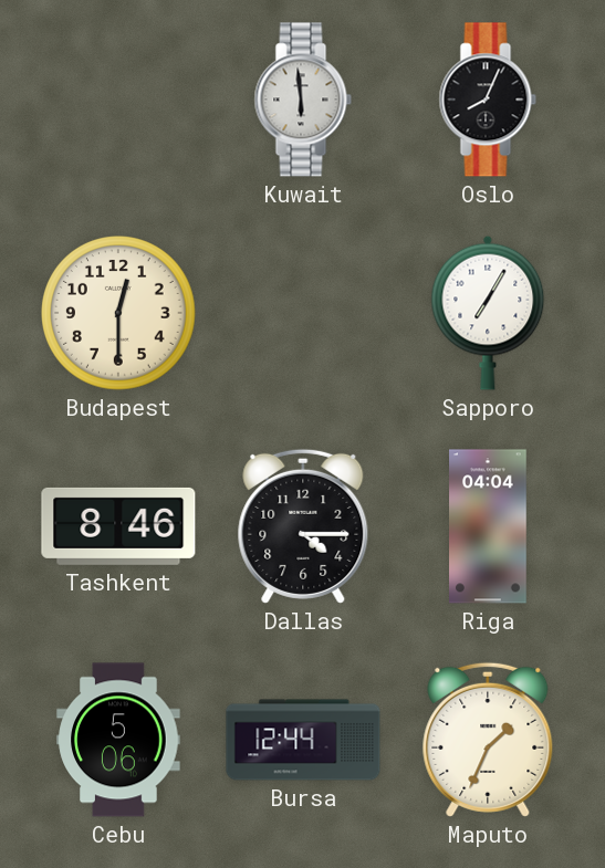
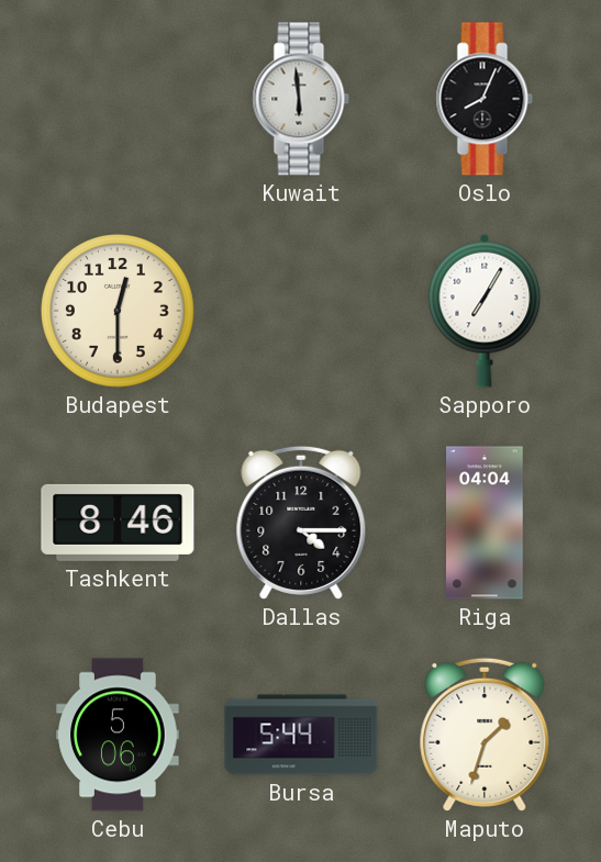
Bursa: 12:44 -> 5:44 (301, 735)
Maputo: 1:34 -> 1:33 (485, 735)
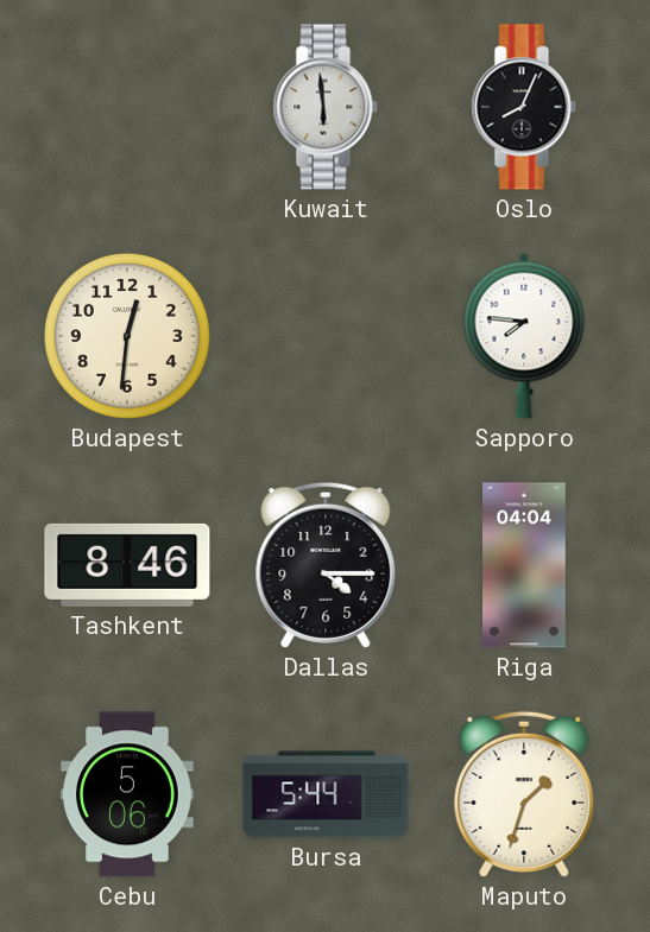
Budapest: 12:30 -> 12:31 (128, 337)
Sapporo: 7:05 -> 7:46 (524, 336)
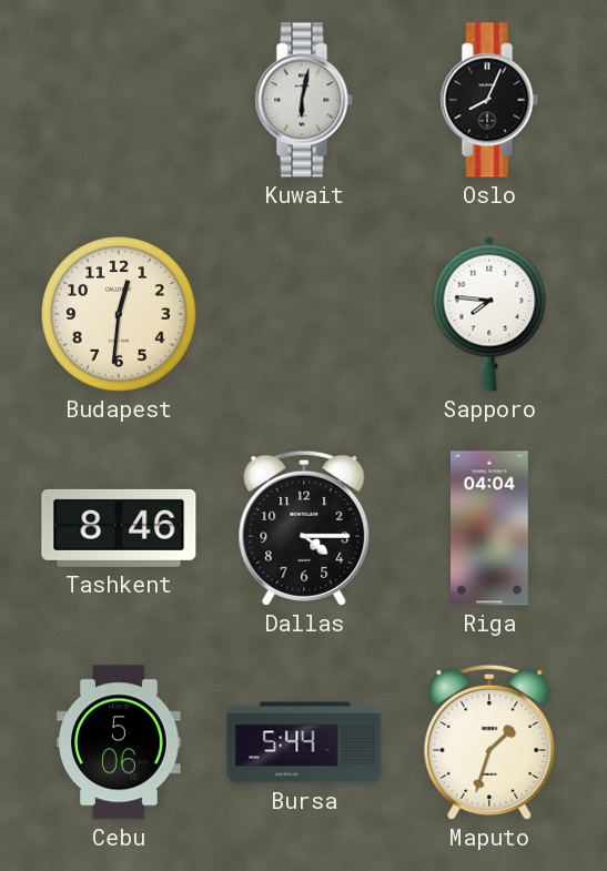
Kuwait: 5:59 -> 6:02 (304, 100)
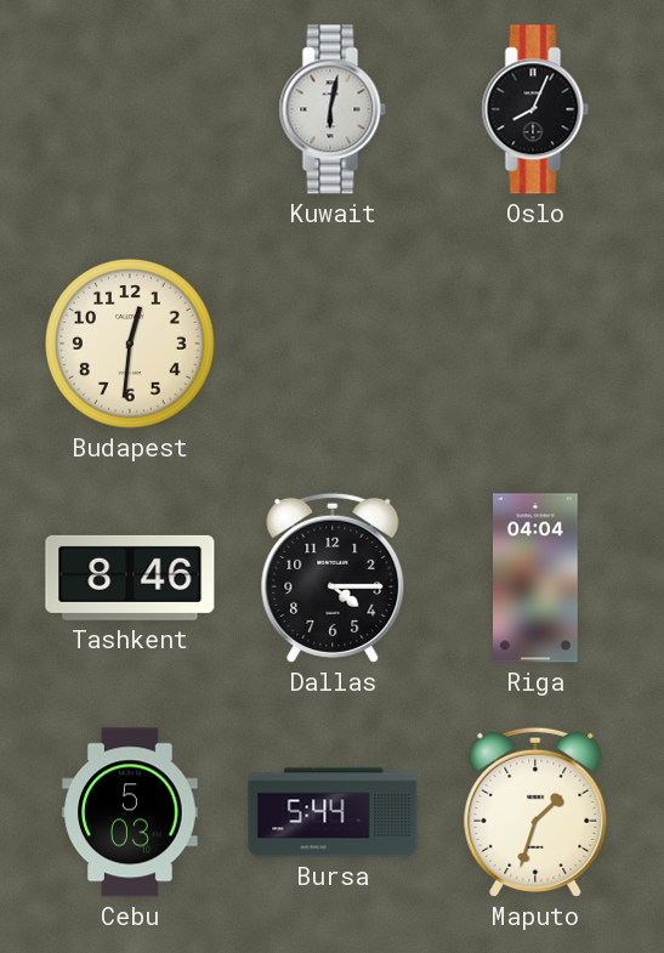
Sapporo: 7:46 -> none (489, 314)
Cebu: 5:06 -> 5:03 (130, 812)
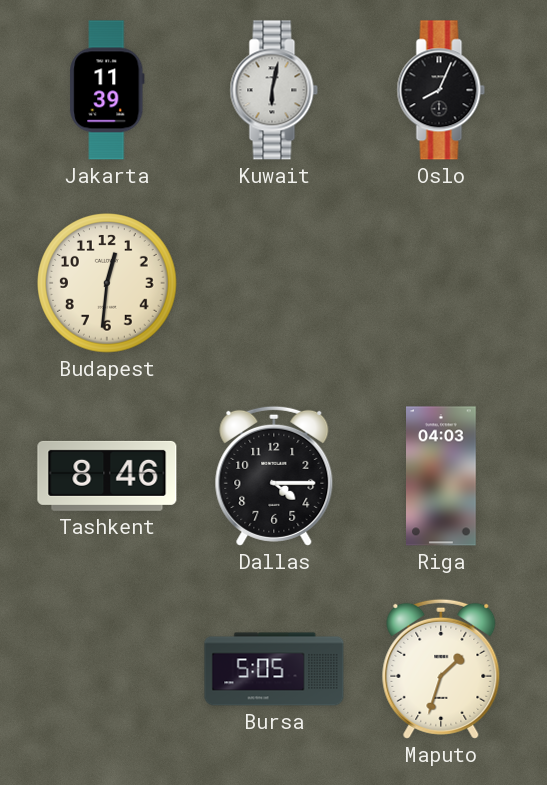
Jakarta: none -> 11:39 (107, 90)
Riga: 04:04 -> 04:03 (442, 476)
Cebu: 5:03 -> none (130, 812)
Bursa: 5:44 -> 5:05 (274, 669)
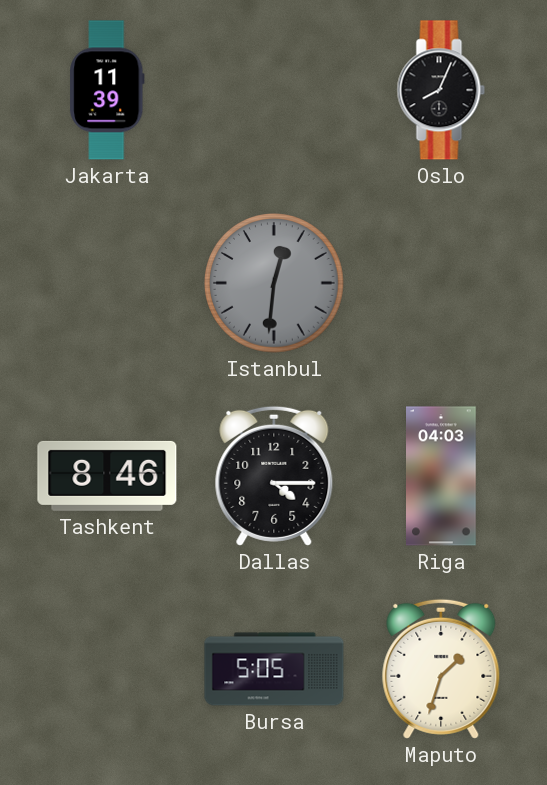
Kuwait: 6:02 -> none (274, 90)
Budapest: 12:31 -> none (108, 284)
Istanbul: none -> 12:31 (275, 284)
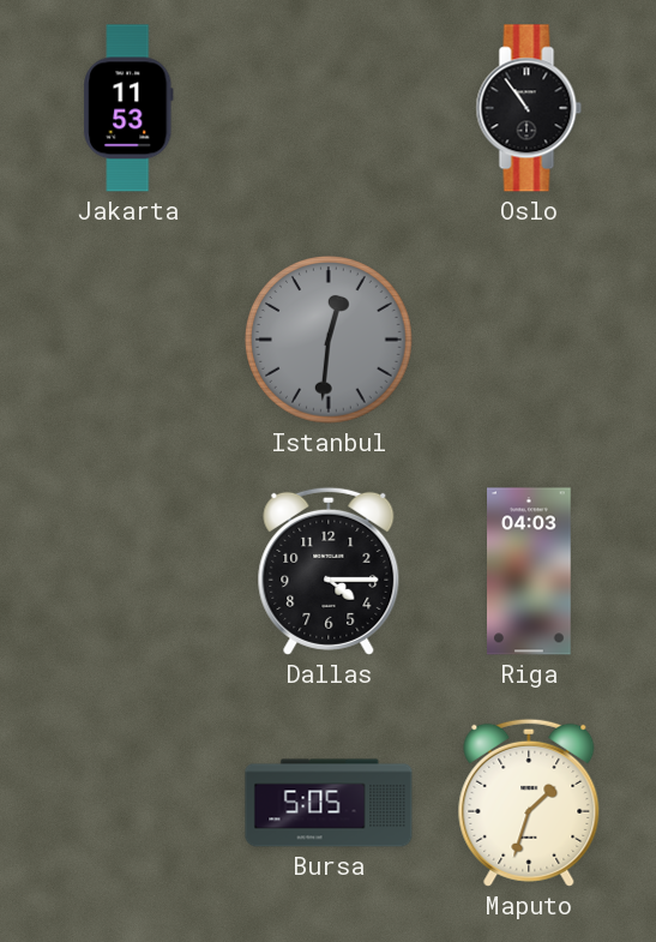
Jakarta: 11:39 -> 11:53 (128, 108)
Oslo: 8:04 -> 10:54 (529, 108)
Tashkent: 8:46 -> none (107, 476)
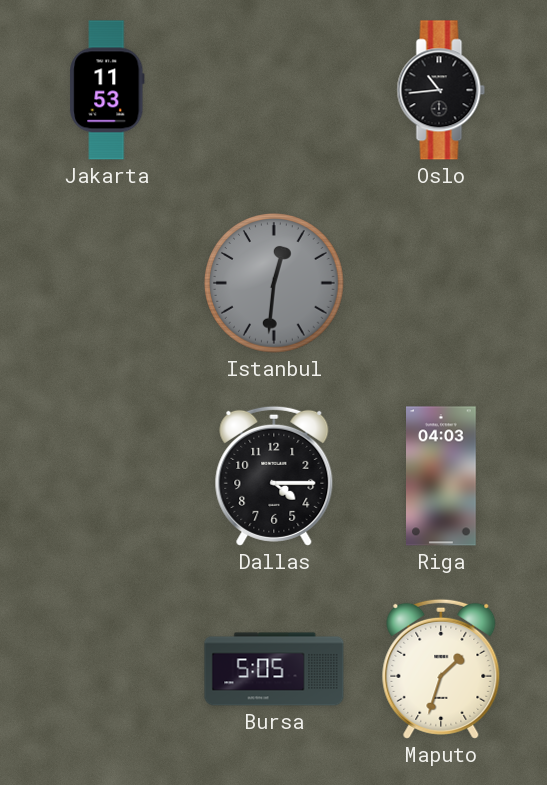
Oslo: 10:54 -> 10:44 (441, 90)
